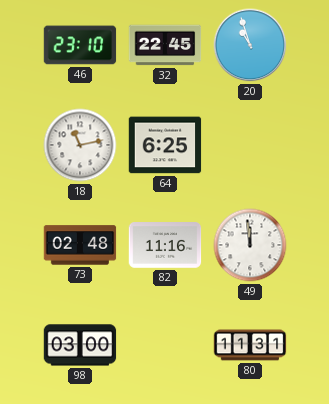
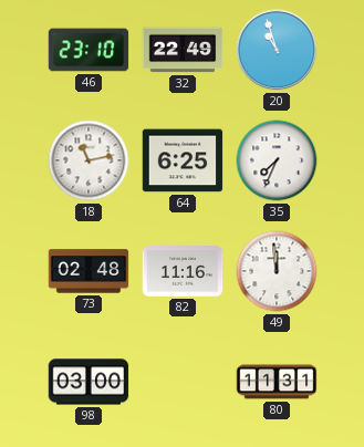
32: 22:45 -> 22:49 (183, 50)
35: none -> 7:34 (277, 160)
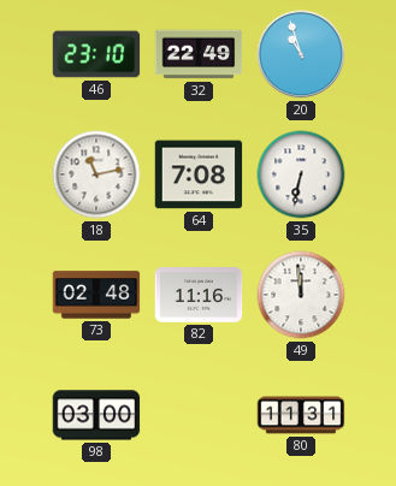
64: 6:25 -> 7:08 (199, 174)
35: 7:34 -> 6:32 (301, 174)
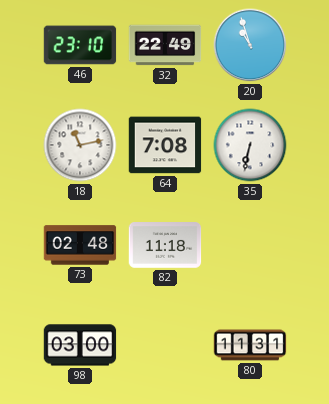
82: 11:16 -> 11:18 (165, 245)
49: 11:59 -> none (301, 295)
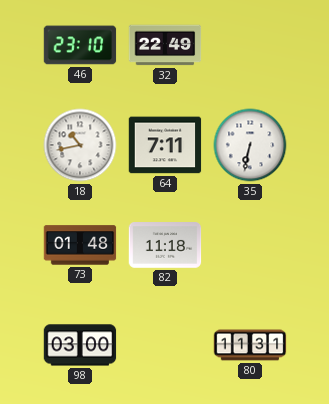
20: 10:57 -> none (250, 45)
18: 11:13 -> 10:43 (80, 145)
64: 7:08 -> 7:11 (165, 145)
73: 02:48 -> 01:48 (80, 245)
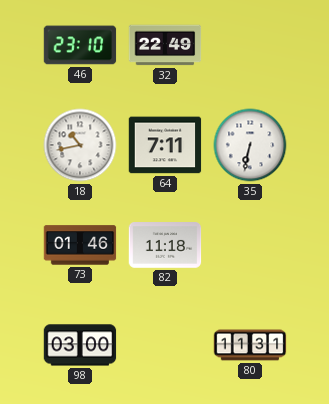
73: 01:48 -> 01:46 (80, 245)
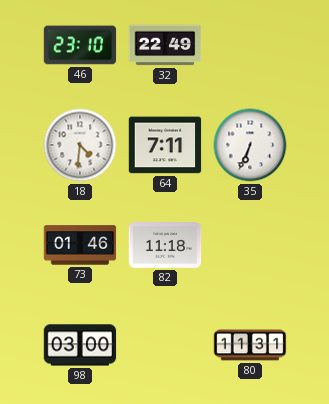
18: 10:43 -> 4:31 (80, 145)
35: 6:32 -> 6:34 (250, 145)
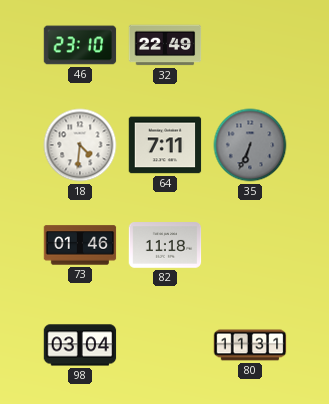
35 dial: white -> grey (250, 145)
98: 03:00 -> 03:04 (80, 345)
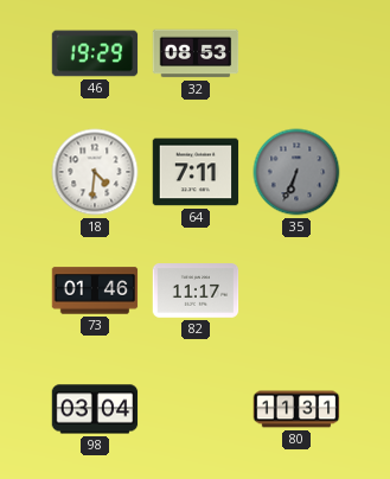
46: 23:10 -> 19:29 (95, 53)
32: 22:49 -> 08:53 (196, 53)
82: 11:18 -> 11:17 (196, 290)
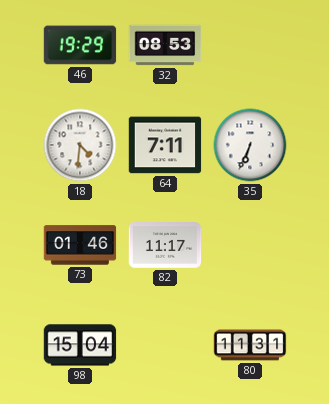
35 dial: grey -> white (250, 145)
98: 03:04 -> 15:04 (80, 345)
